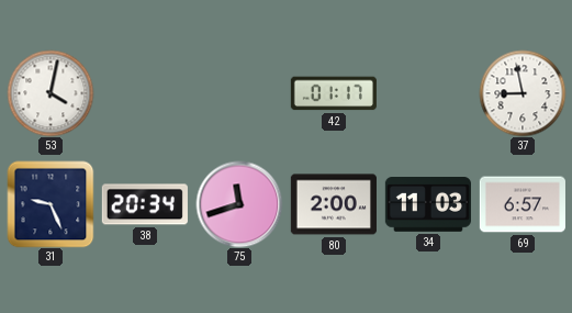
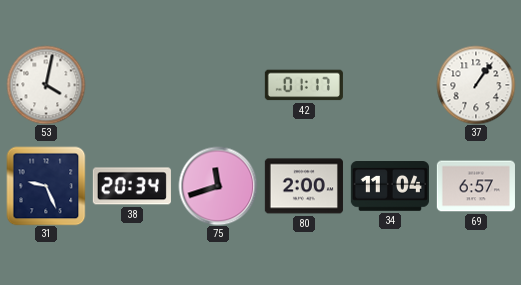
37: 8:58 -> 1:06 (476, 85)
34: 11:03 -> 11:04 (390, 187)
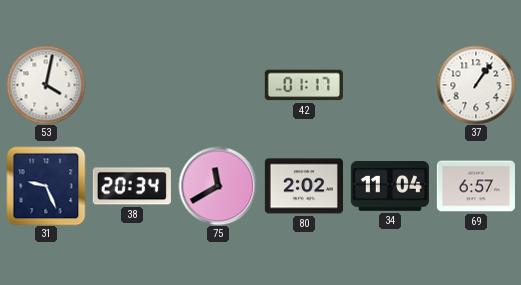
75: 11:42 -> 11:40 (218, 186)
80: 2:00 -> 2:02 (304, 186)
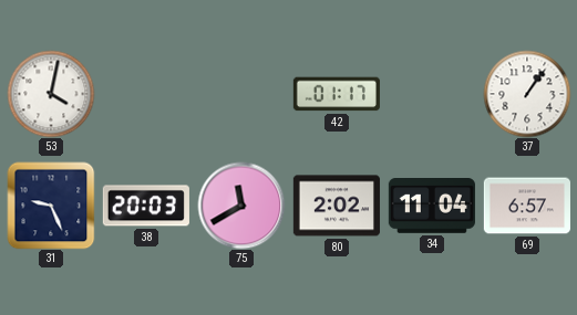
38: 20:34 -> 20:03 (146, 206)
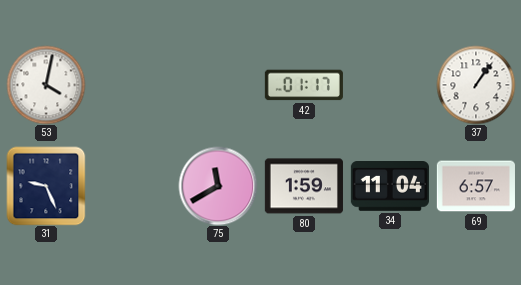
38: 20:03 -> none (146, 206)
80: 2:02 -> 1:59 (304, 186)
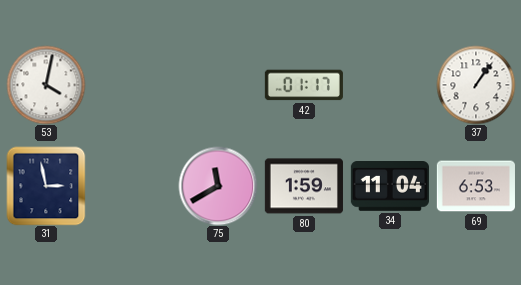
31: 9:26 -> 2:58 (46, 186)
69: 6:57 -> 6:53 (476, 186)
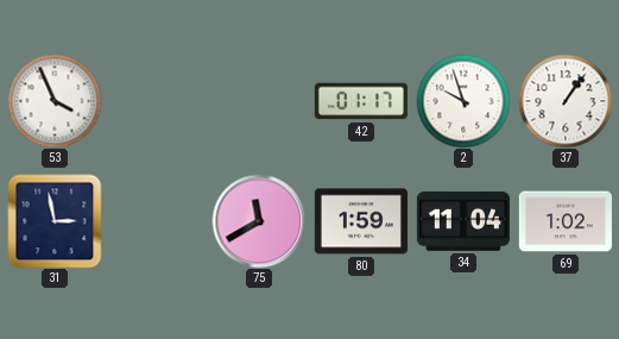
53: 4:02 -> 3:56 (55, 101)
2: none -> 9:57 (463, 101)
69: 6:53 -> 1:02 (566, 221)
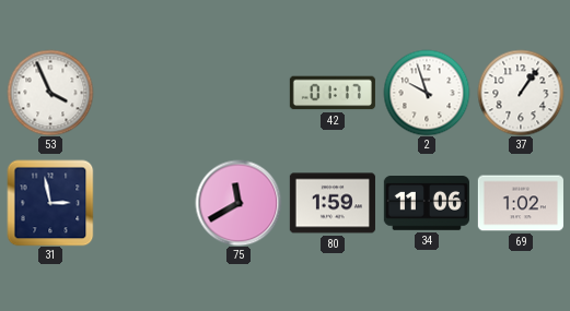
34: 11:04 -> 11:06 (427, 204)
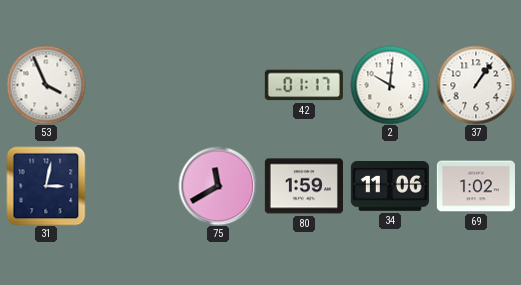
2: 9:57 -> 10:01 (390, 85)
31: 2:58 -> 3:02 (46, 186)
